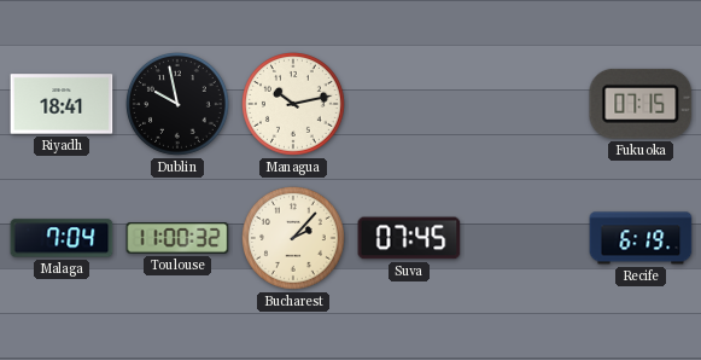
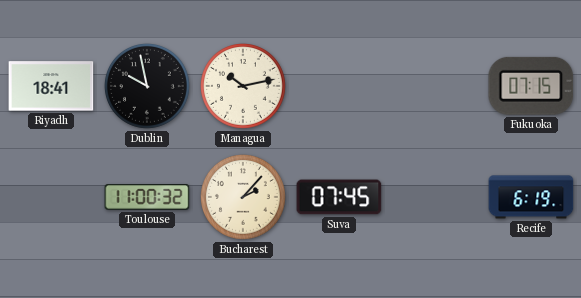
Malaga: 7:04 -> none (62, 238)
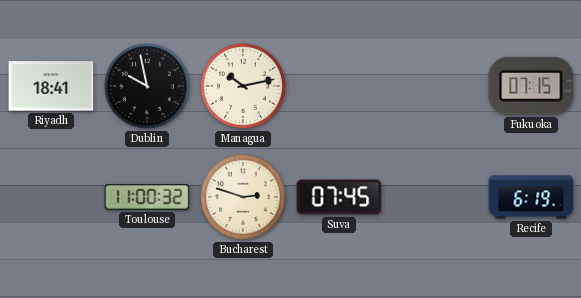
Bucharest: 2:07 -> 2:48 (244, 198)
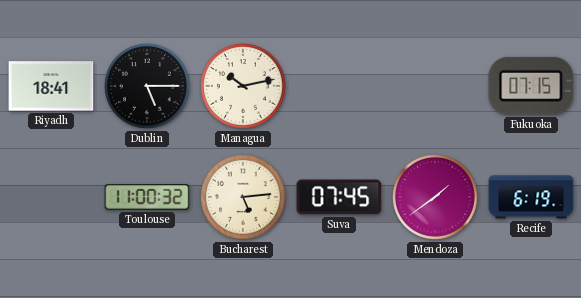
Dublin: 9:58 -> 5:15 (148, 87)
Bucharest: 2:48 -> 5:14 (244, 198)
Mendoza: none -> 1:39 (436, 198)
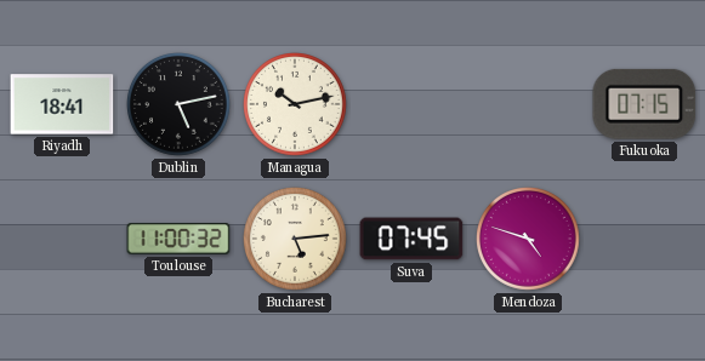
Dublin: 5:15 -> 5:13 (180, 105)
Mendoza: 1:39 -> 4:48 (529, 240)
Recife: 6:19 -> none (531, 197)
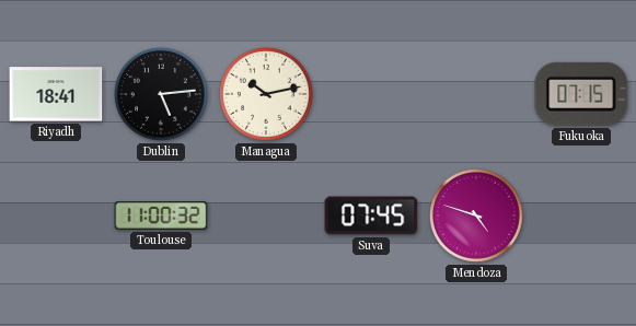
Dublin: 5:13 -> 5:14 (162, 95)
Bucharest: 5:14 -> none (296, 240)
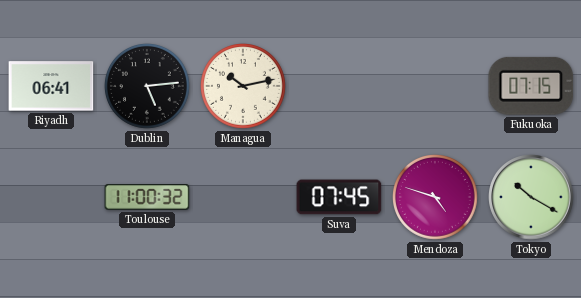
Riyadh: 18:41 -> 06:41 (51, 86)
Tokyo: none -> 10:20 (531, 197)
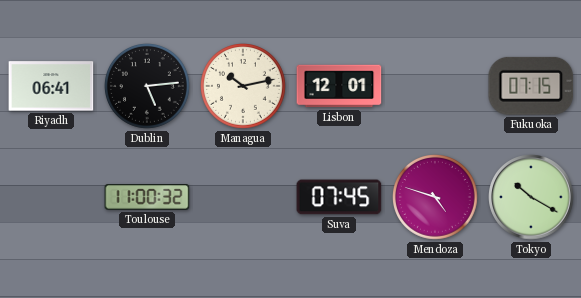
Lisbon: none -> 12:01 (339, 86)
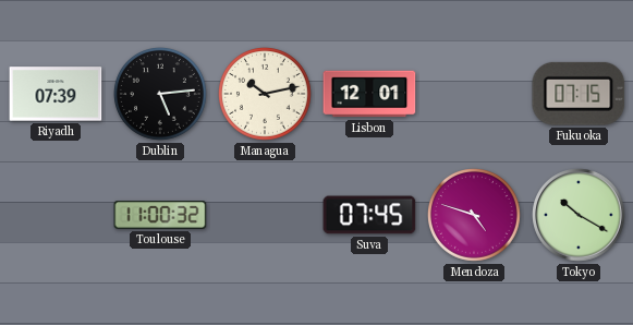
Riyadh: 06:41 -> 07:39 (56, 94)
